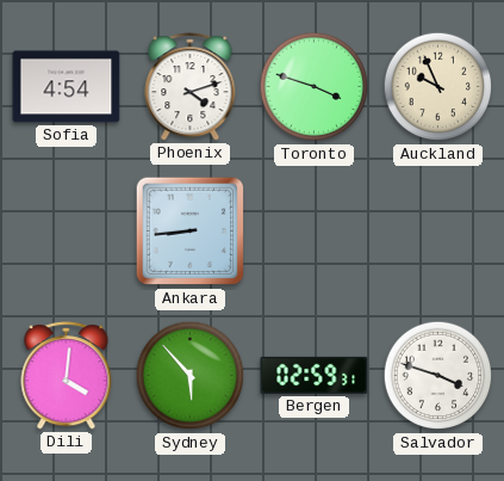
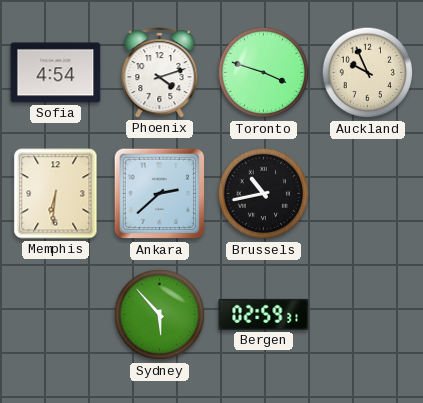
Memphis: none -> 6:31 (56, 194)
Ankara: 8:44 -> 2:38 (160, 194)
Brussels: none -> 10:43 (264, 194)
Dili: 4:01 -> none (67, 376)
Salvador: 3:48 -> none (438, 376)
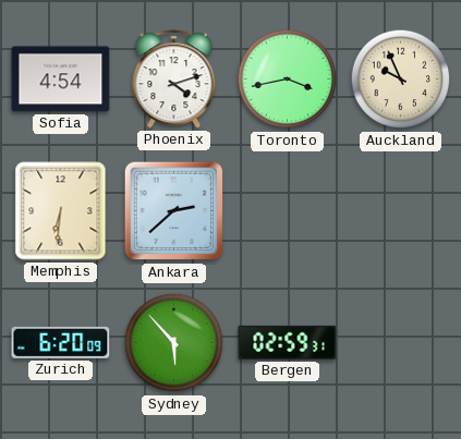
Toronto: 3:48 -> 3:43 (288, 80)
Brussels: 10:43 -> none (264, 194)
Zurich: none -> 6:20 (61, 342)
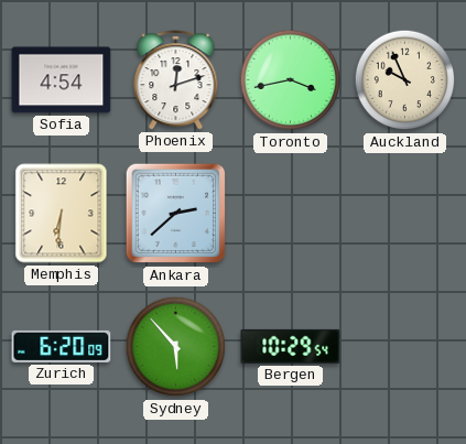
Phoenix: 4:12 -> 12:12 (176, 80)
Bergen: 02:59 -> 10:29 (291, 346)
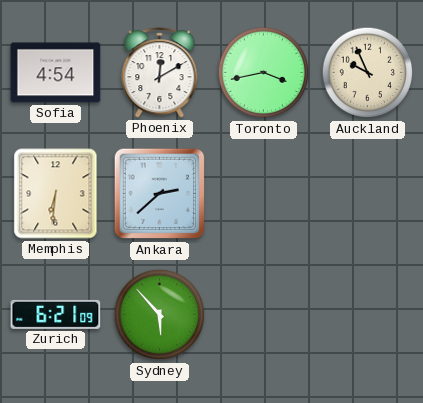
Phoenix: 12:12 -> 12:10 (160, 73)
Zurich: 6:20 -> 6:21 (56, 314)
Bergen: 10:29 -> none (291, 346)
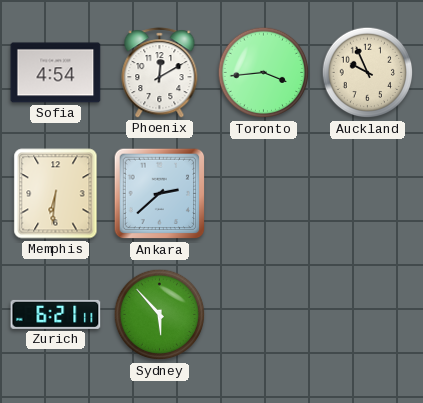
Toronto: 3:43 -> 3:44 (264, 73)
Zurich: 6:21:09 -> 6:21:11 (56, 314)
